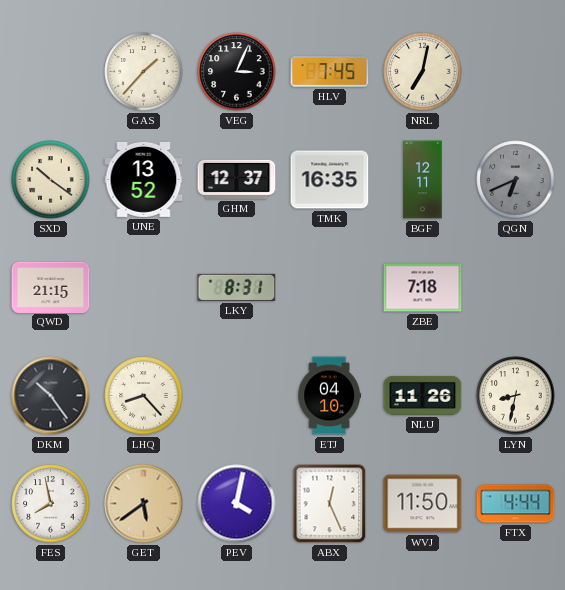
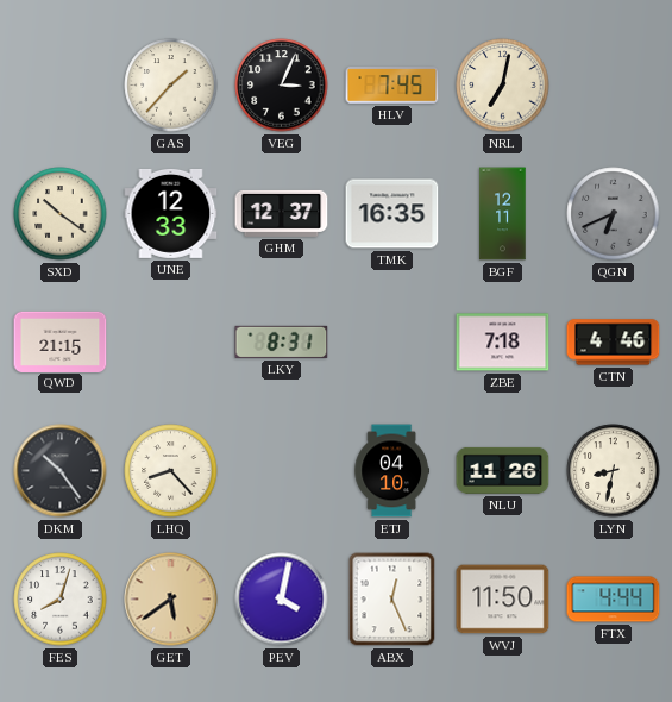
UNE: 13:52 -> 12:33 (171, 213)
CTN: none -> 4:46 (614, 343)
FES: 7:58 -> 8:03 (61, 600)
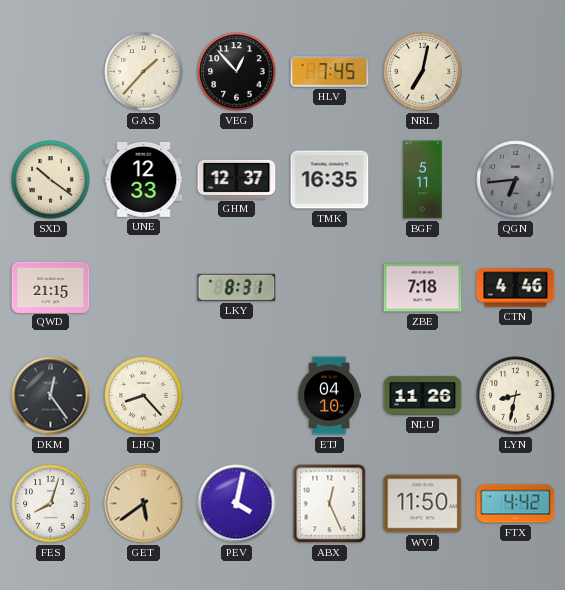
VEG: 3:04 -> 12:53 (237, 72)
BGF: 12:11 -> 5:11 (423, 180)
QGN: 6:41 -> 6:44 (516, 180)
DKM: 10:24 -> 12:24 (51, 396)
FTX: 4:44 -> 4:42 (516, 504)
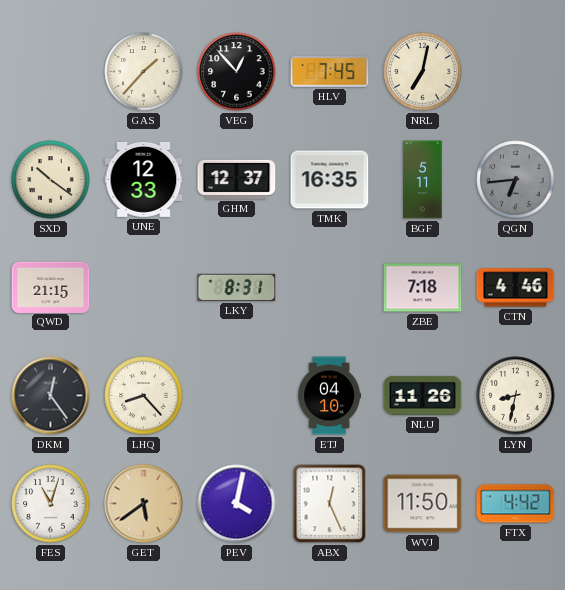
FES: 8:03 -> 11:03 (51, 504)
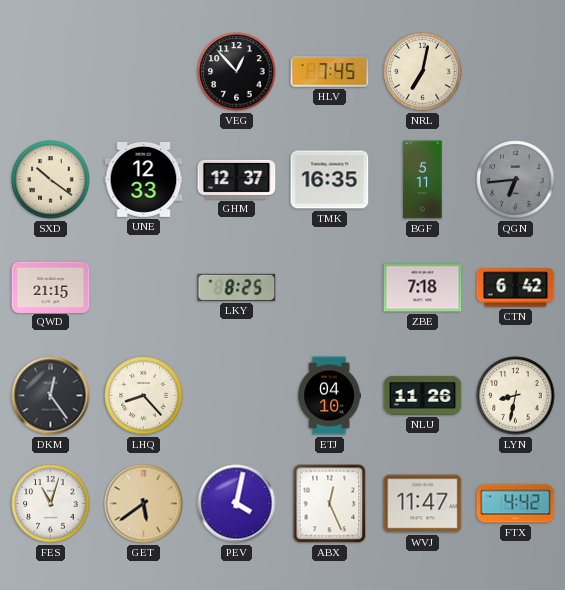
GAS: 1:37 -> none (144, 72)
LKY: 8:31 -> 8:25 (237, 287)
CTN: 4:46 -> 6:42 (516, 288)
WVJ: 11:50 -> 11:47 (423, 504)
